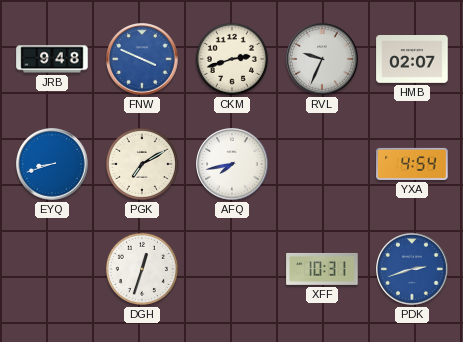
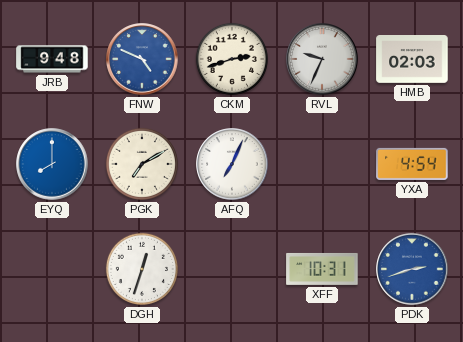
FNW: 3:49 -> 4:49 (142, 59)
HMB: 02:07 -> 02:03 (412, 60)
EYQ: 8:42 -> 8:00 (52, 164)
AFQ: 7:43 -> 7:04 (232, 164)
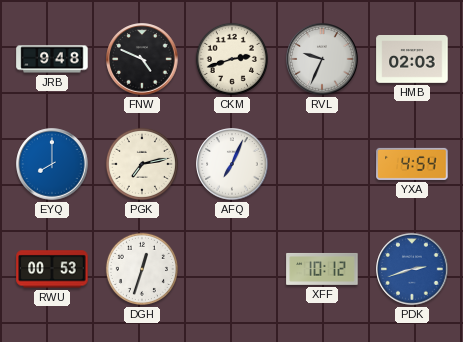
FNW dial: blue -> black (142, 59)
PGK: 7:10 -> 7:13 (142, 164)
RWU: none -> 00:53 (52, 269)
XFF: 10:31 -> 10:12 (322, 269)
